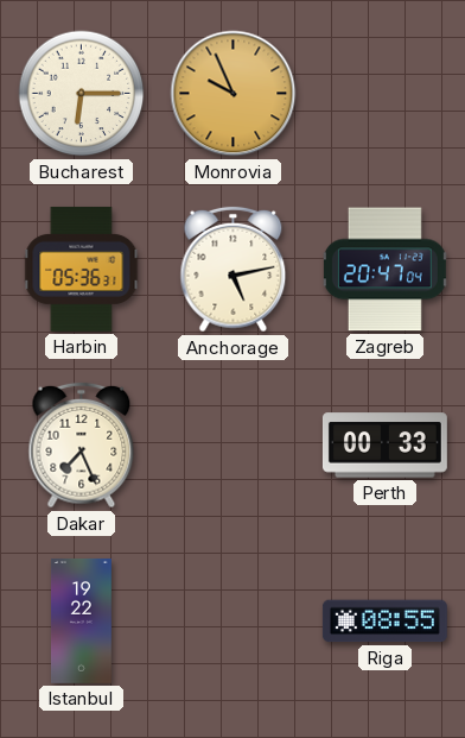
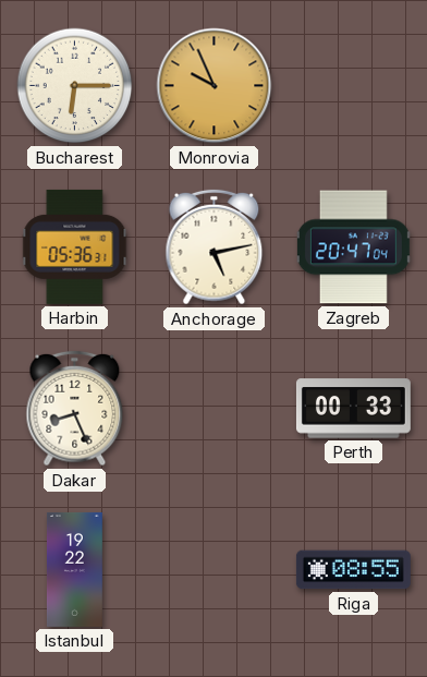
Dakar: 7:26 -> 8:26 (75, 409)
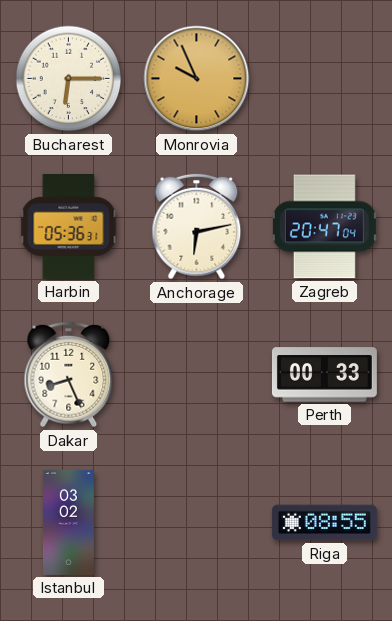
Anchorage: 5:13 -> 6:13 (197, 227)
Istanbul: 19:22 -> 03:02 (68, 522)
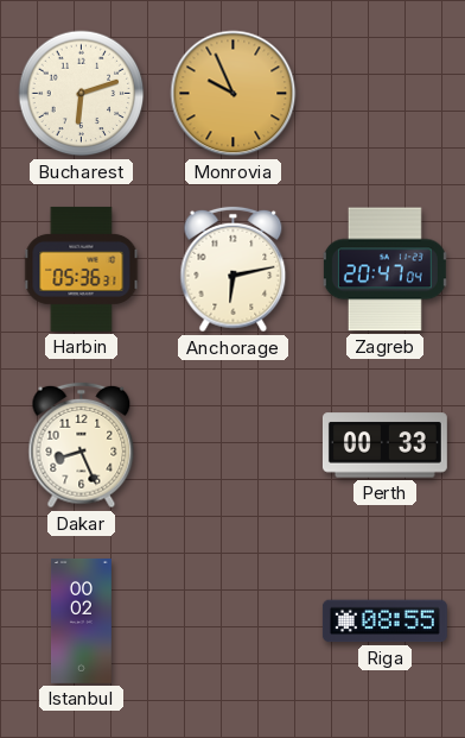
Bucharest: 6:15 -> 6:12 (82, 94)
Istanbul: 03:02 -> 00:02 (81, 620)
